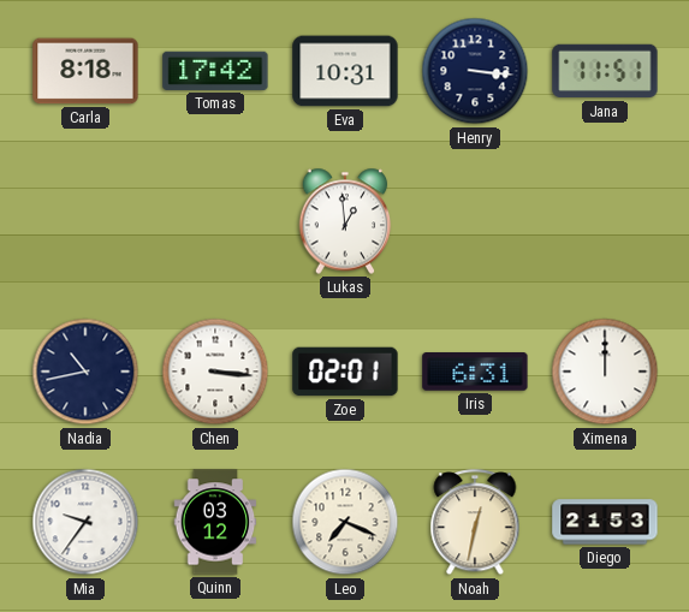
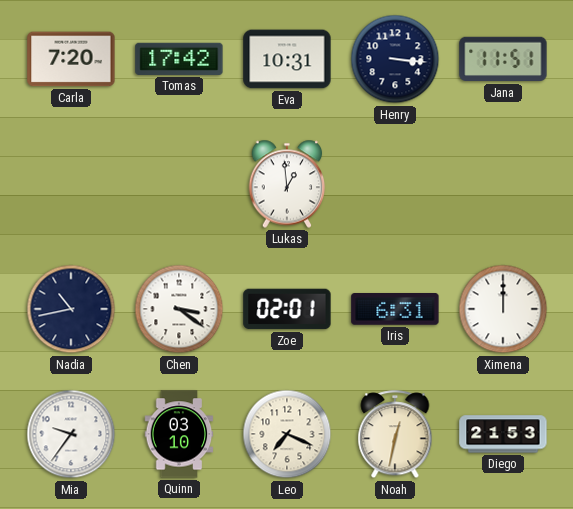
Carla: 8:18 -> 7:20 (71, 59)
Chen: 3:16 -> 3:21 (179, 309)
Quinn: 03:12 -> 03:10 (179, 434)
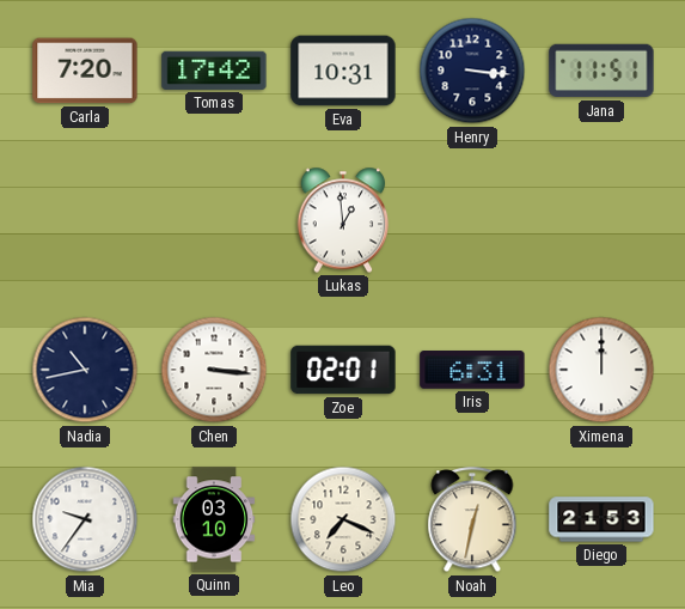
Chen: 3:21 -> 3:16 (214, 370)
